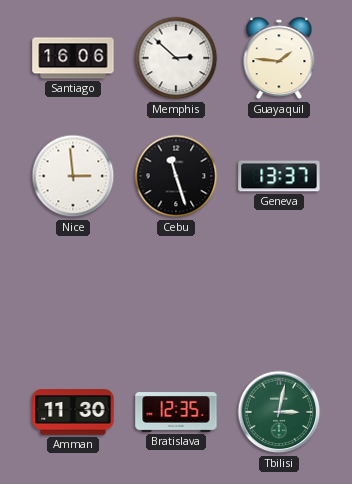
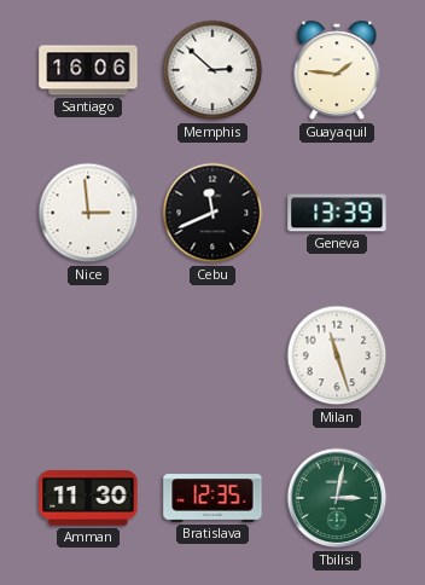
Cebu: 11:27 -> 11:41 (212, 213)
Geneva: 13:37 -> 13:39 (337, 213)
Milan: none -> 11:27 (337, 355)
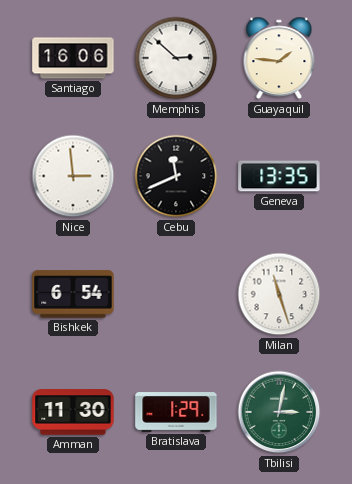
Geneva: 13:39 -> 13:35 (279, 176)
Bishkek: none -> 6:54 (73, 294)
Bratislava: 12:35 -> 1:29 (176, 412)
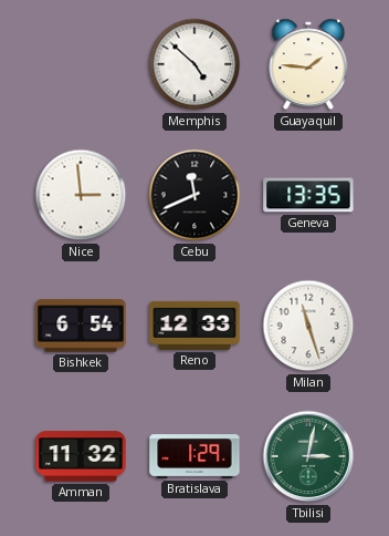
Santiago: 16:06 -> none (73, 58)
Memphis: 2:52 -> 4:52 (195, 64)
Reno: none -> 12:33 (195, 326)
Amman: 11:30 -> 11:32 (81, 456)
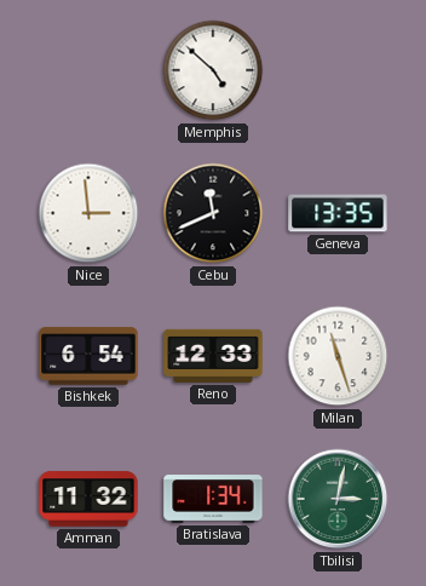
Guayaquil: 1:46 -> none (308, 64)
Bratislava: 1:29 -> 1:34 (213, 499)
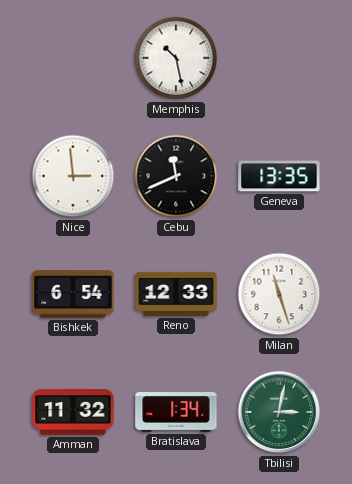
Memphis: 4:52 -> 10:28 (176, 58)
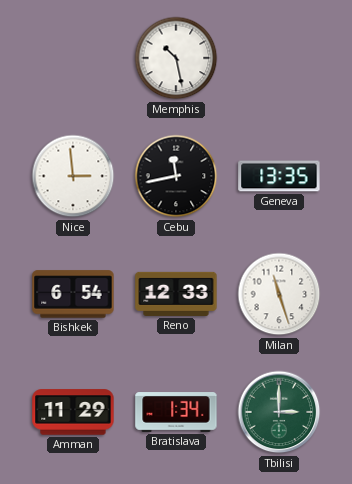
Cebu: 11:41 -> 11:43 (176, 176)
Amman: 11:32 -> 11:29 (73, 412)
Tbilisi: 3:02 -> 3:00 (279, 412)
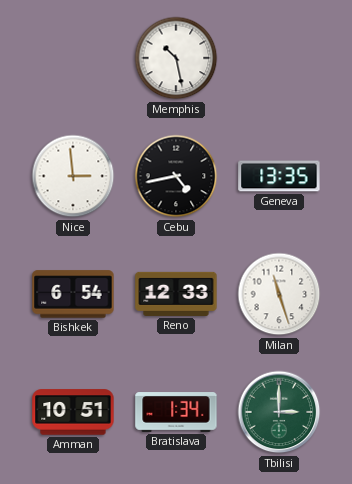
Cebu: 11:43 -> 4:43 (176, 176)
Amman: 11:29 -> 10:51 (73, 412)
